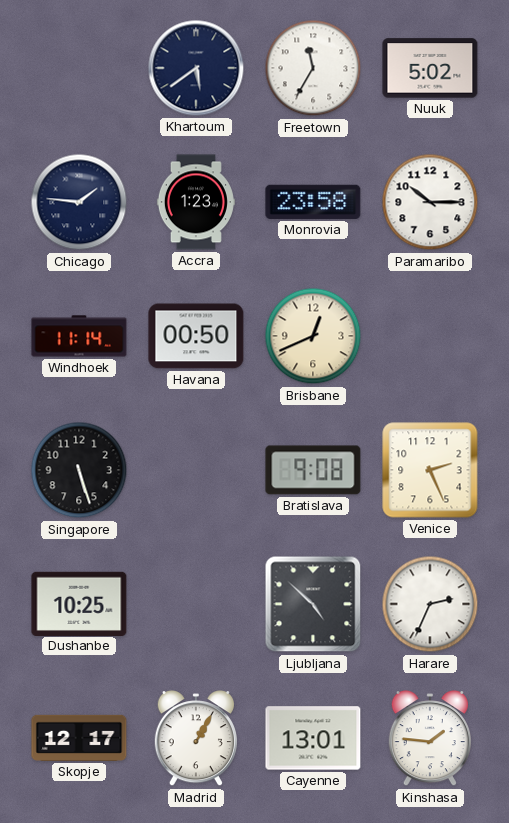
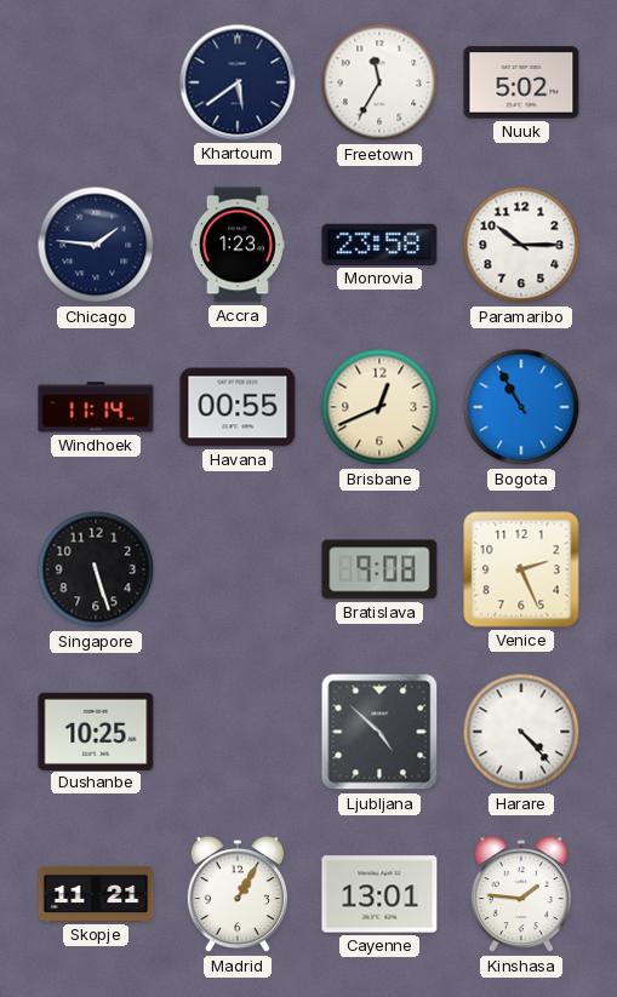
Havana: 00:50 -> 00:55 (238, 407)
Bogota: none -> 10:55 (521, 407)
Harare: 2:34 -> 4:23 (521, 732)
Skopje: 12:17 -> 11:21 (96, 894)
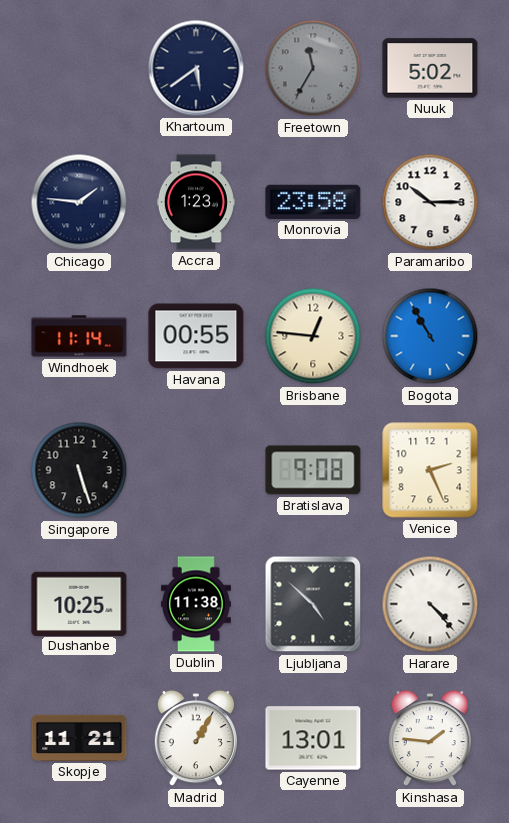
Freetown dial: white -> grey (313, 68)
Brisbane: 12:41 -> 12:46 (313, 336)
Dublin: none -> 11:38 (196, 604)
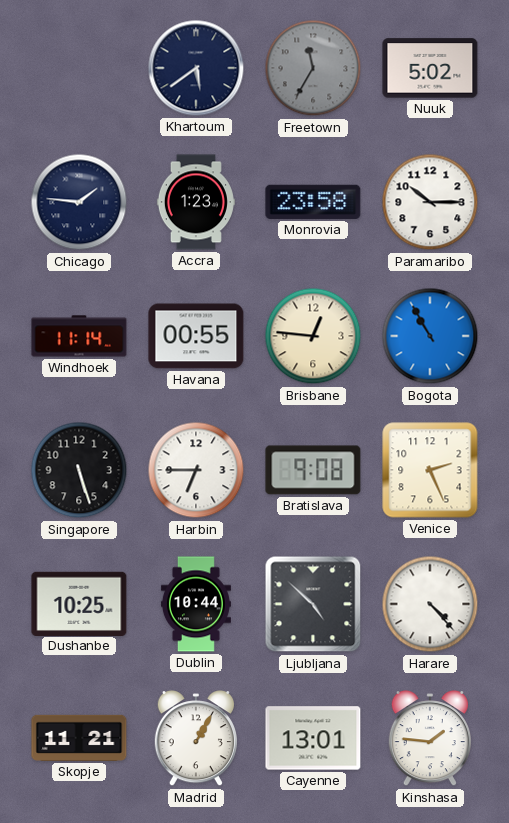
Harbin: none -> 6:45 (196, 470)
Dublin: 11:38 -> 10:44 (196, 604)
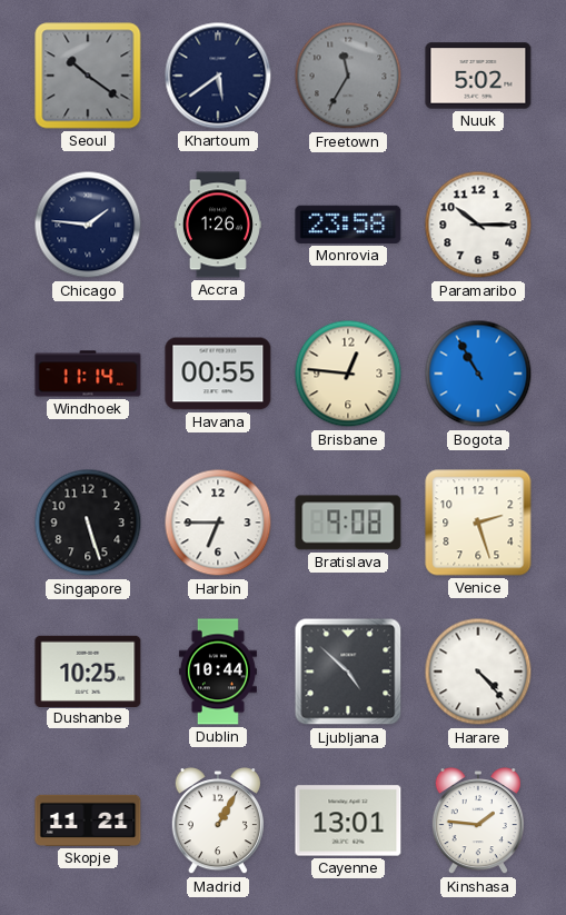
Seoul: none -> 10:21 (88, 76)
Accra: 1:23 -> 1:26 (218, 225)
Venice: 2:26 -> 2:27 (478, 523)
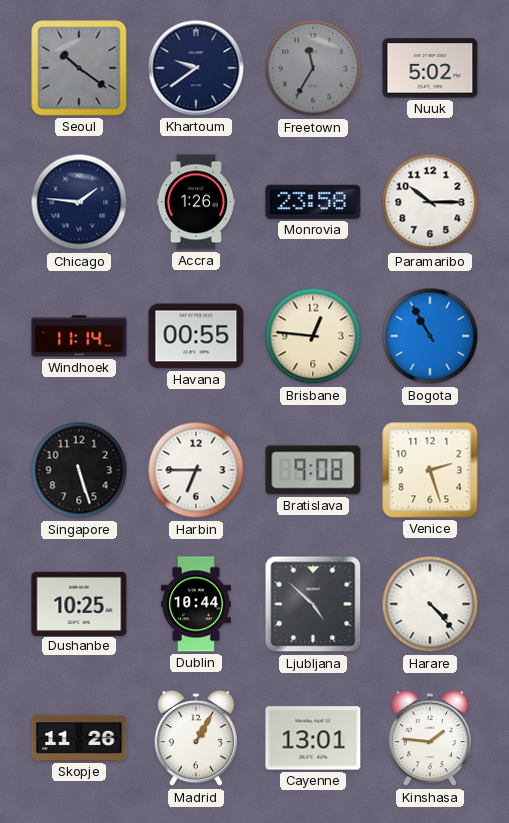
Khartoum: 5:39 -> 9:39 (196, 68)
Skopje: 11:21 -> 11:26 (79, 738)
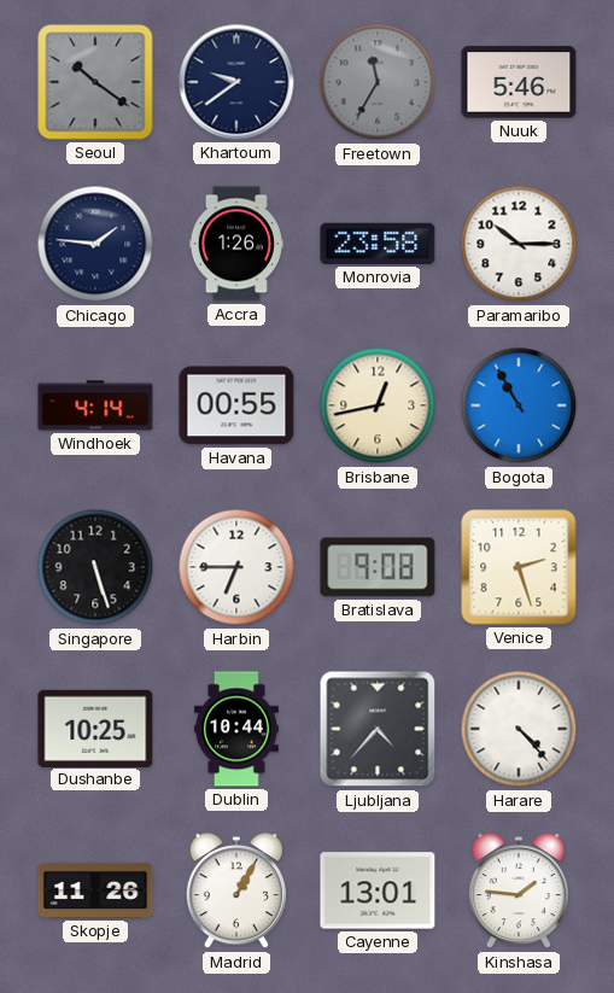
Nuuk: 5:02 -> 5:46 (519, 82)
Windhoek: 11:14 -> 4:14 (95, 405)
Brisbane: 12:46 -> 12:43 (378, 405)
Ljubljana: 4:52 -> 4:37 (378, 729)
